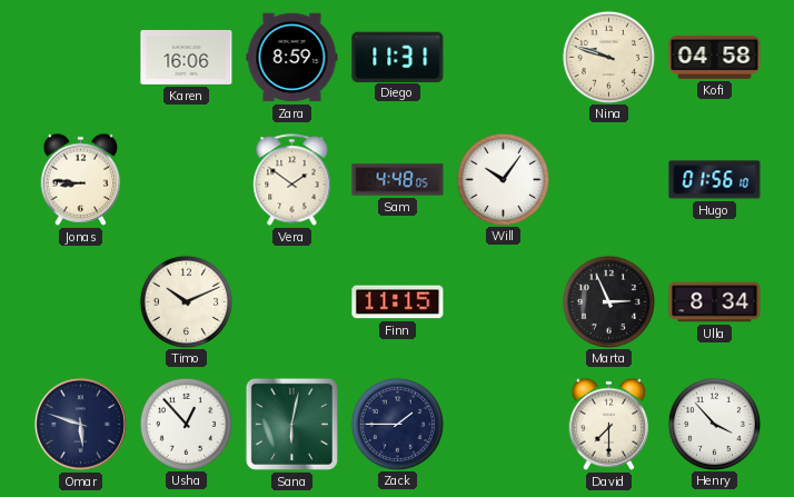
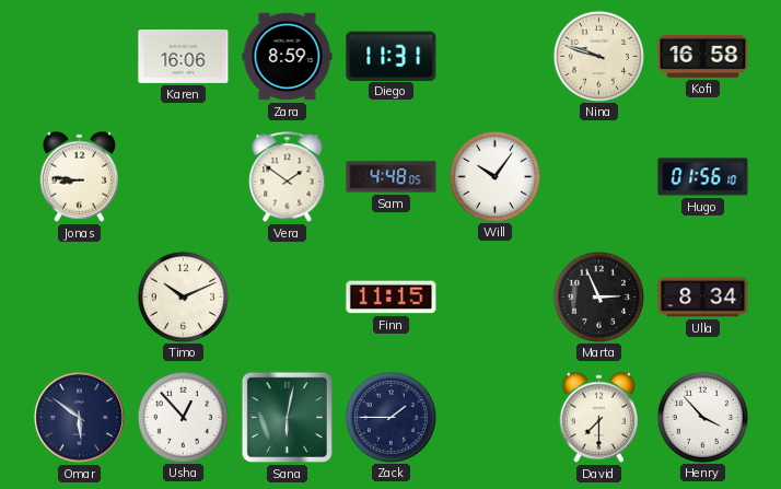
Kofi: 04:58 -> 16:58 (703, 56)
Omar: 5:48 -> 5:51 (79, 417)
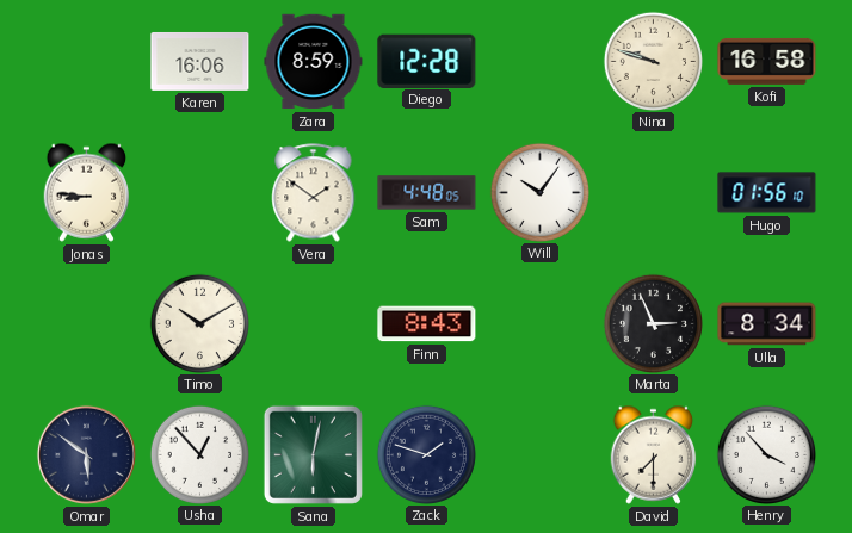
Diego: 11:31 -> 12:28 (427, 61)
Timo: 10:11 -> 10:10 (199, 323)
Finn: 11:15 -> 8:43 (427, 324)
Zack: 1:45 -> 1:48 (426, 454)
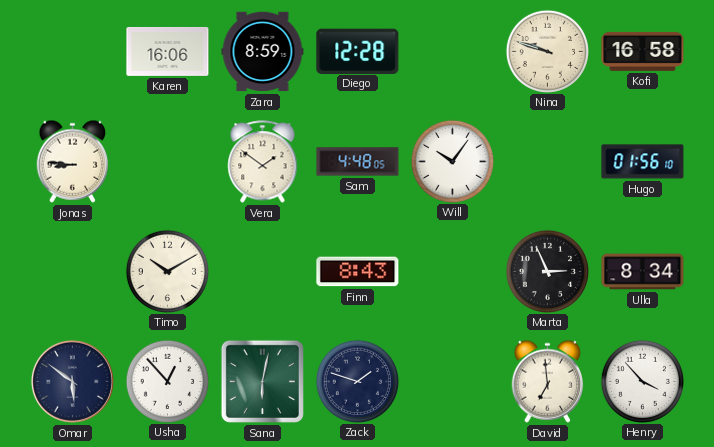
David: 7:30 -> 6:59 (548, 381)
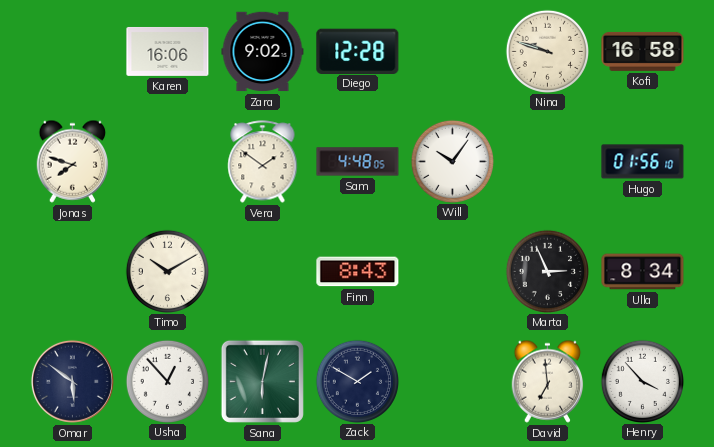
Zara: 8:59 -> 9:02 (263, 52)
Jonas: 8:46 -> 7:48 (73, 161)
Zack: 1:48 -> 1:50 (357, 381)
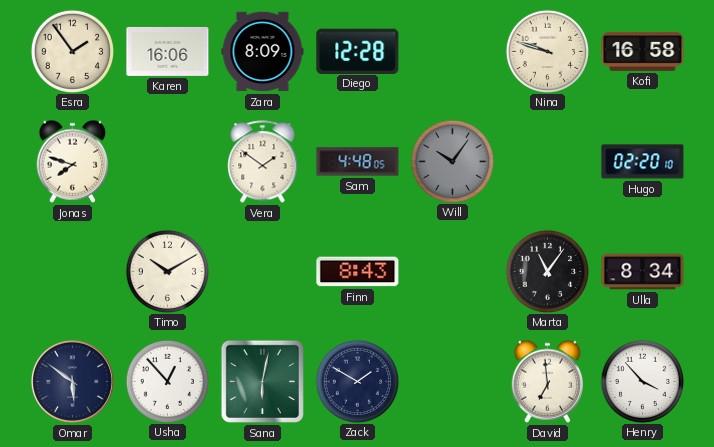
Esra: none -> 1:54 (72, 51)
Zara: 9:02 -> 8:09 (263, 52)
Will dial: white -> grey (452, 161)
Hugo: 01:56 -> 02:20 (643, 162)
Marta: 2:56 -> 11:06 (547, 271)
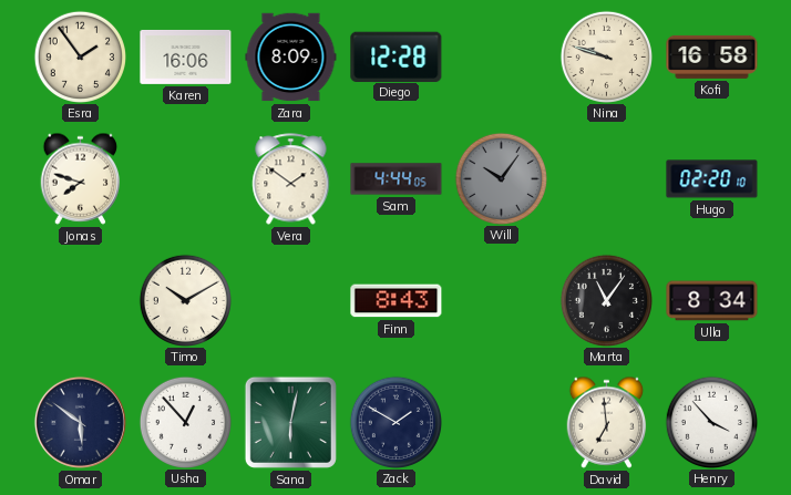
Sam: 4:48 -> 4:44 (397, 179)
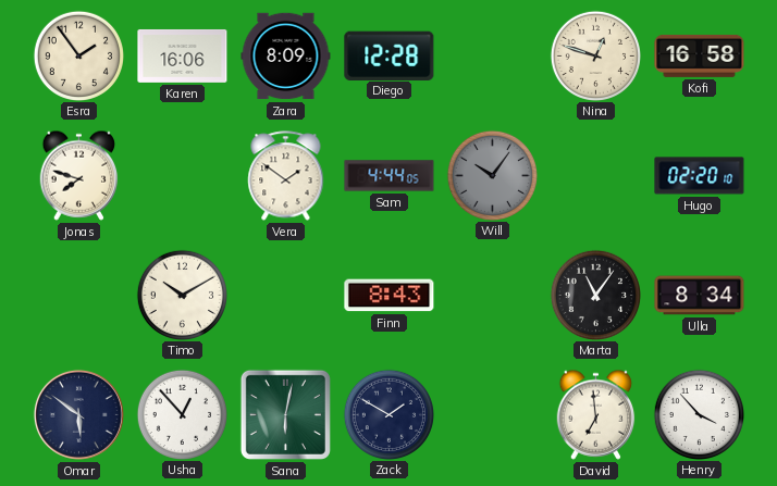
Nina: 9:48 -> 12:48 (595, 55)
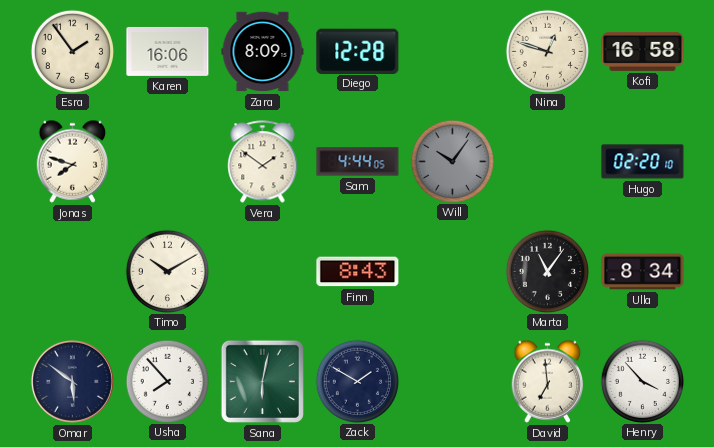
Usha: 12:53 -> 7:53 (167, 381)
